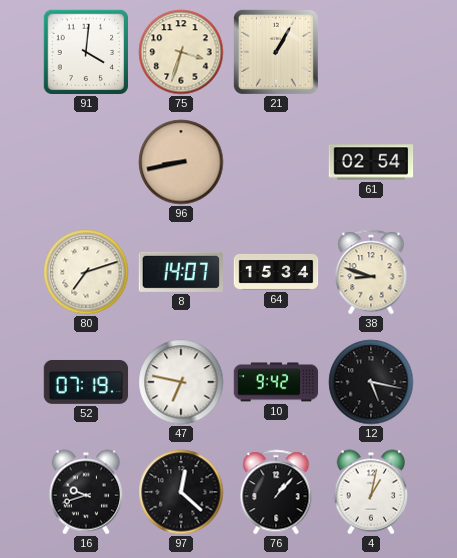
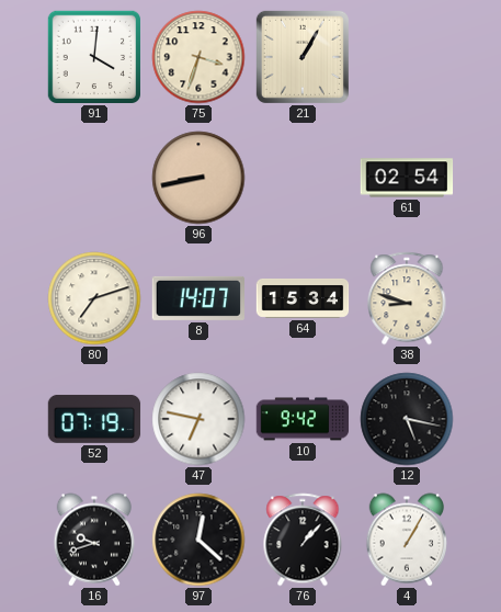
4: 1:02 -> 1:05 (406, 540)
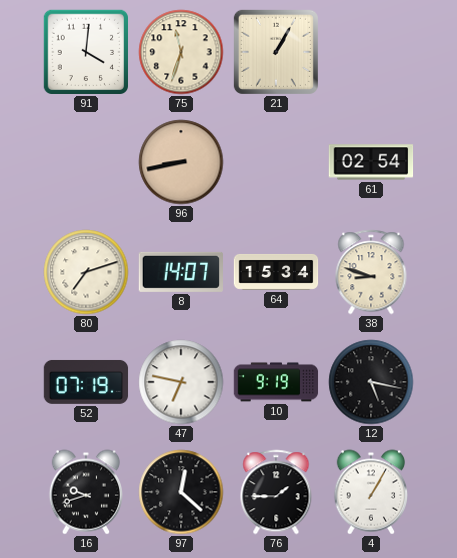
75: 3:33 -> 11:33 (181, 52)
10: 9:42 -> 9:19 (276, 382)
76: 1:07 -> 1:45 (276, 492)
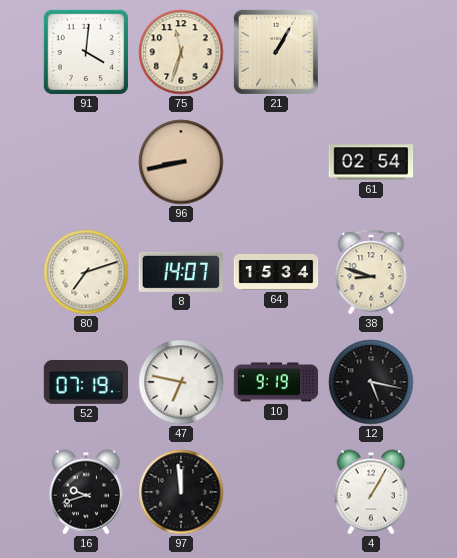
97: 12:22 -> 11:59 (181, 492)
76: 1:45 -> none (276, 492)
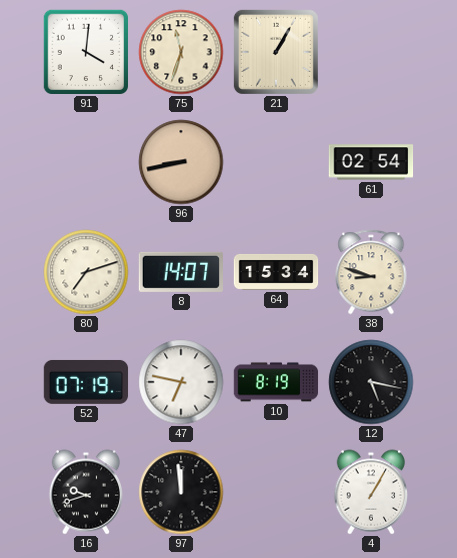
10: 9:19 -> 8:19 (276, 382)
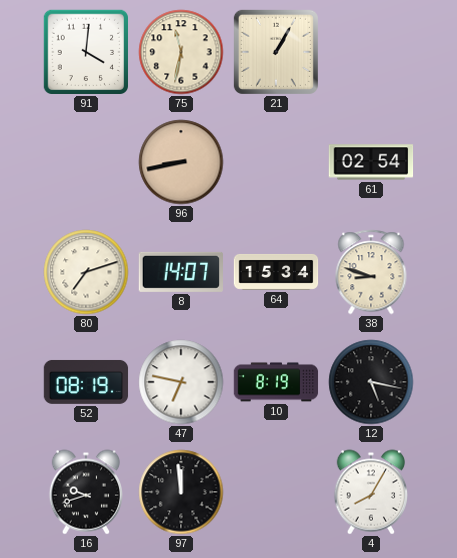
75: 11:33 -> 11:32 (181, 52)
52: 07:19 -> 08:19 (86, 382)
4: 1:05 -> 8:05 (370, 492)
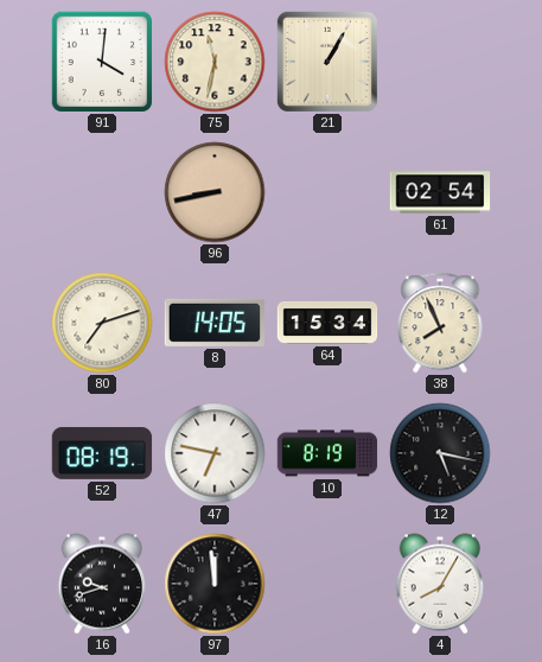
8: 14:07 -> 14:05 (213, 323)
38: 8:48 -> 7:56 (440, 323)
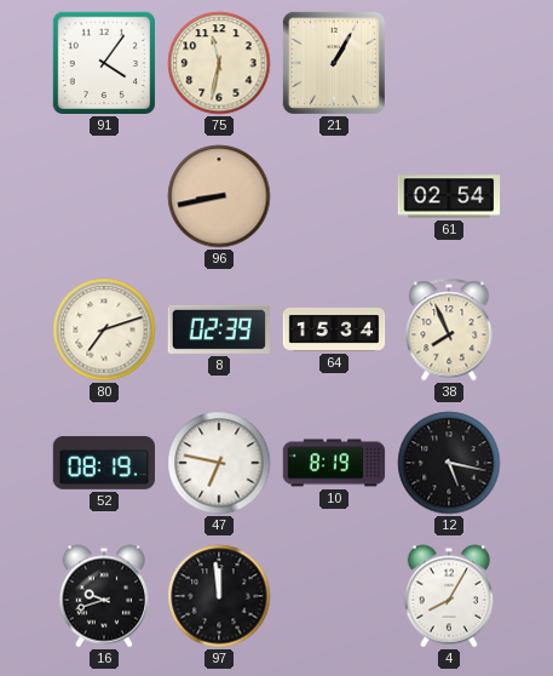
91: 4:01 -> 4:06 (104, 63)
8: 14:05 -> 02:39 (218, 330)
